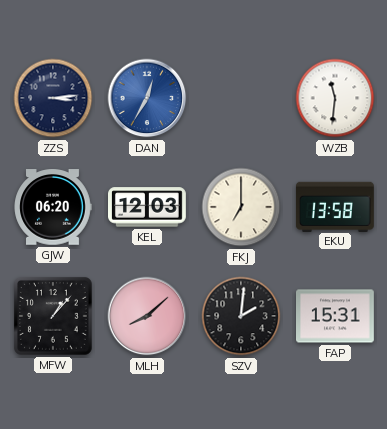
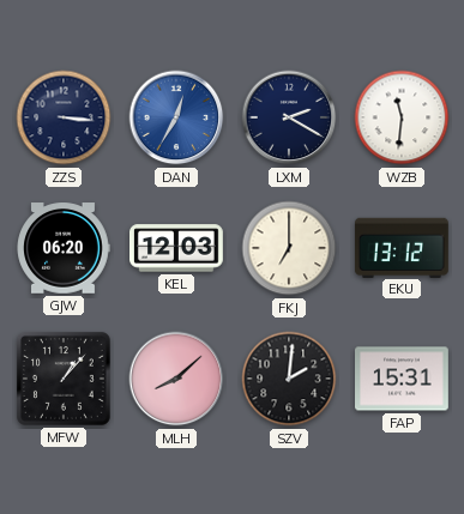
ZZS: 3:14 -> 3:16 (64, 117)
LXM: none -> 2:20 (289, 117)
EKU: 13:58 -> 13:12 (402, 247)
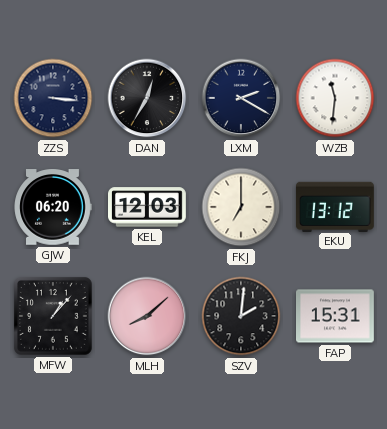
DAN dial: blue -> black (147, 98)
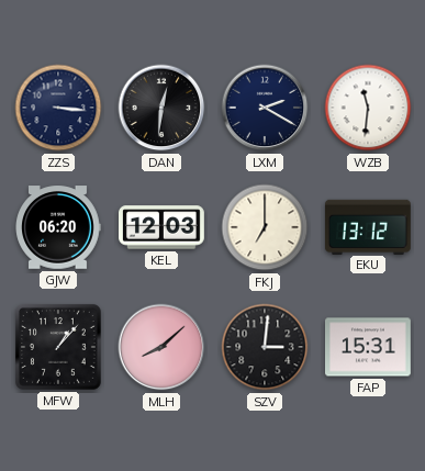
DAN: 12:35 -> 12:31 (161, 108)
SZV: 2:01 -> 3:01 (265, 347)
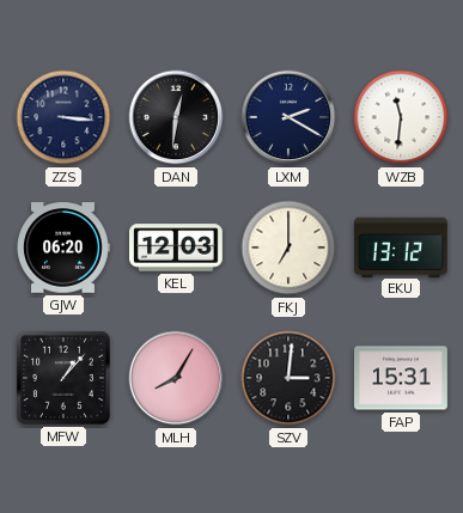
MLH: 8:08 -> 8:05 (176, 378)
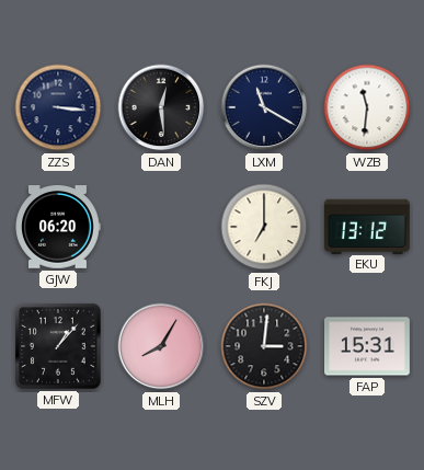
DAN: 12:31 -> 12:29 (161, 107)
LXM: 2:20 -> 11:20 (264, 107)
KEL: 12:03 -> none (177, 248)
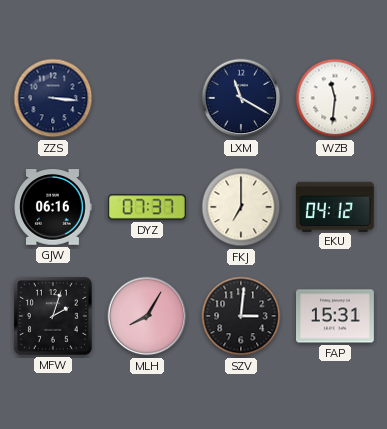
DAN: 12:29 -> none (161, 107)
GJW: 06:20 -> 06:16 (53, 207)
DYZ: none -> 07:37 (147, 207)
EKU: 13:12 -> 04:12 (335, 206)
MFW: 1:07 -> 2:03 (53, 316)
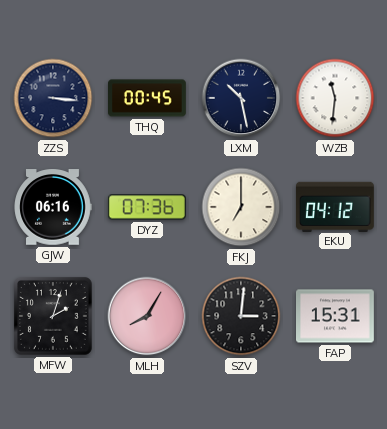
THQ: none -> 00:45 (148, 98)
LXM: 11:20 -> 10:28 (241, 98)
DYZ: 07:37 -> 07:36 (147, 207)
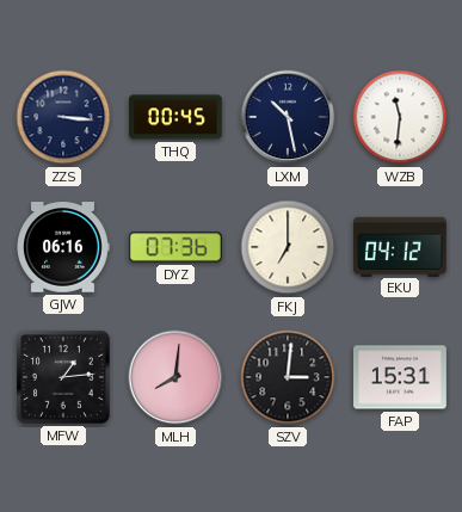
MFW: 2:03 -> 1:14 (63, 377)
MLH: 8:05 -> 8:01 (175, 377)
